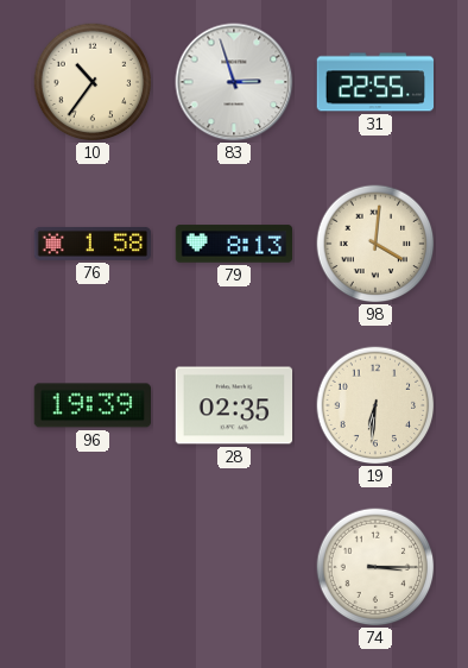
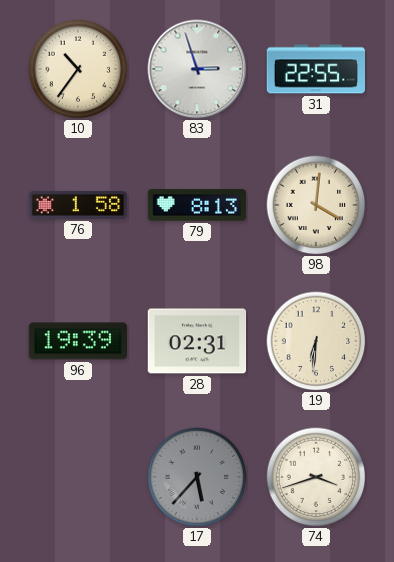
28: 02:35 -> 02:31 (197, 341)
17: none -> 5:37 (197, 477)
74: 3:15 -> 3:42 (316, 477)
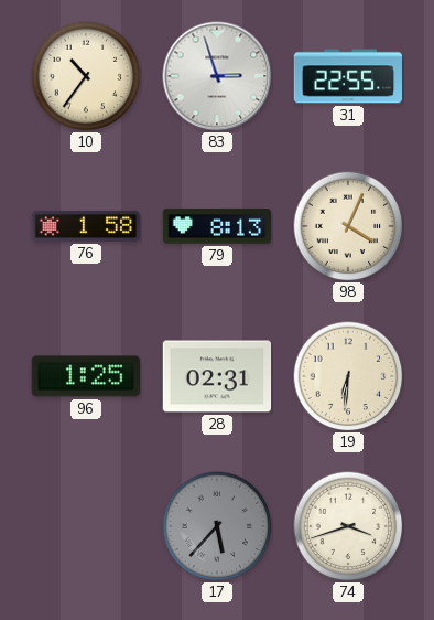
98: 4:01 -> 4:04 (348, 226)
96: 19:39 -> 1:25 (85, 376)
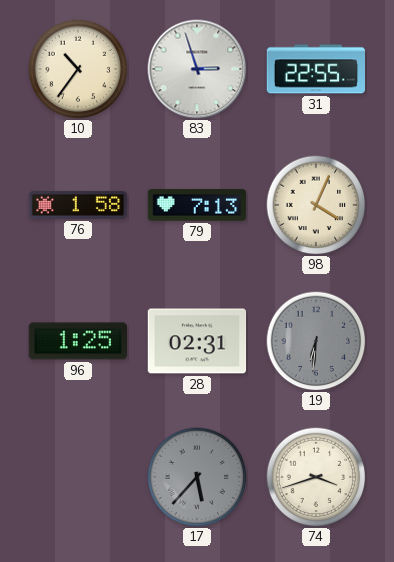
79: 8:13 -> 7:13 (197, 205)
19 dial: cream -> grey (316, 341)
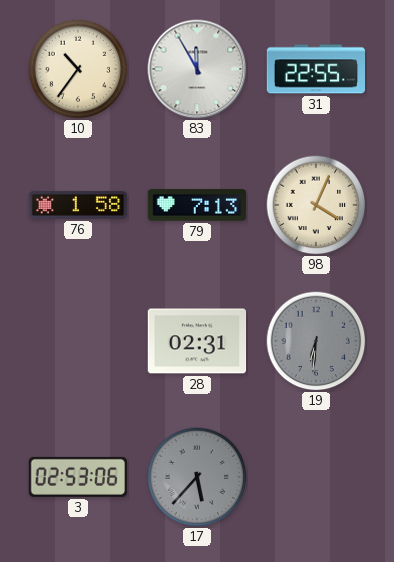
83: 2:57 -> 11:55 (197, 69)
96: 1:25 -> none (77, 341)
3: none -> 02:53 (77, 477)
74: 3:42 -> none (316, 477)
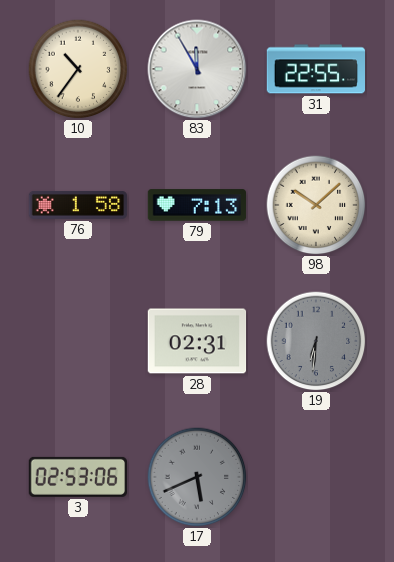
98: 4:04 -> 10:08 (316, 205)
17: 5:37 -> 5:41 (197, 477)
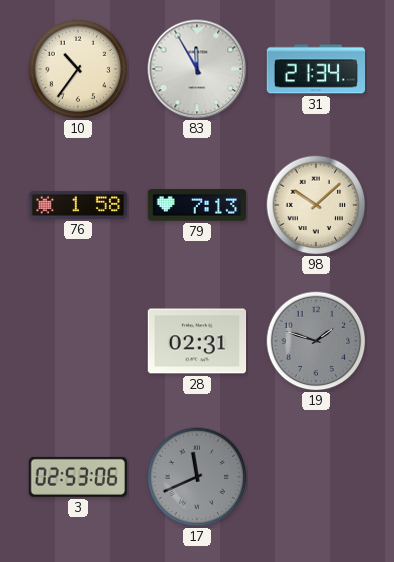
31: 22:55 -> 21:34 (316, 69)
19: 6:31 -> 1:48 (316, 341)
17: 5:41 -> 11:41 (197, 477)
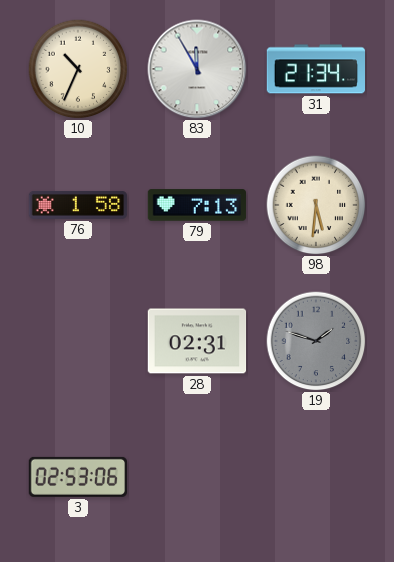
10: 10:36 -> 10:34 (78, 69)
98: 10:08 -> 5:31 (316, 205)
17: 11:41 -> none (197, 477)
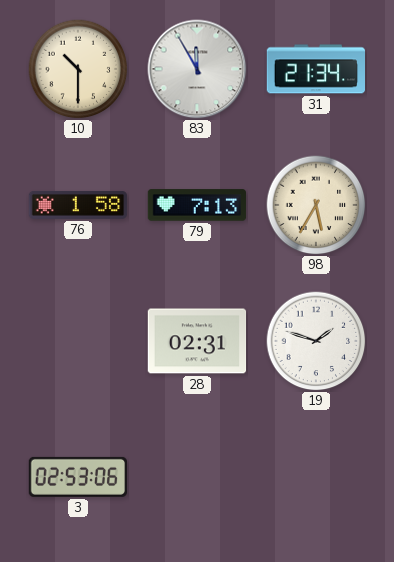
10: 10:34 -> 10:30 (78, 69)
98: 5:31 -> 5:35 (316, 205)
19 dial: grey -> white (316, 341)
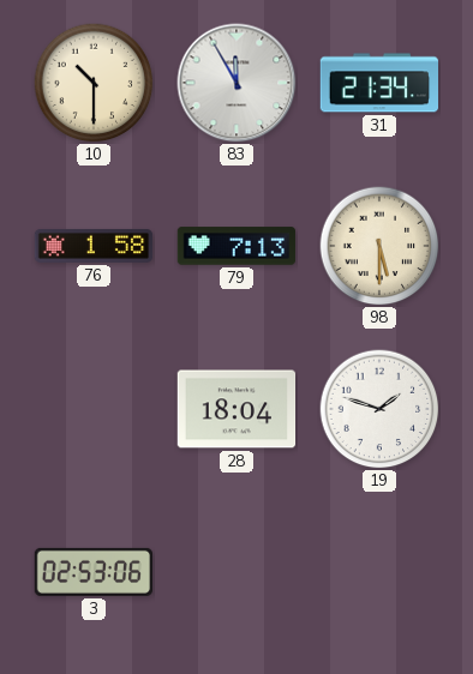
98: 5:35 -> 5:30 (379, 246)
28: 02:31 -> 18:04 (237, 409)
